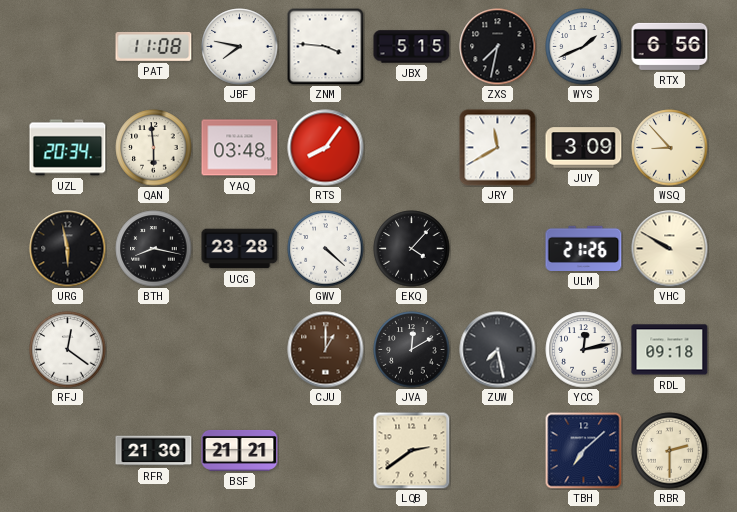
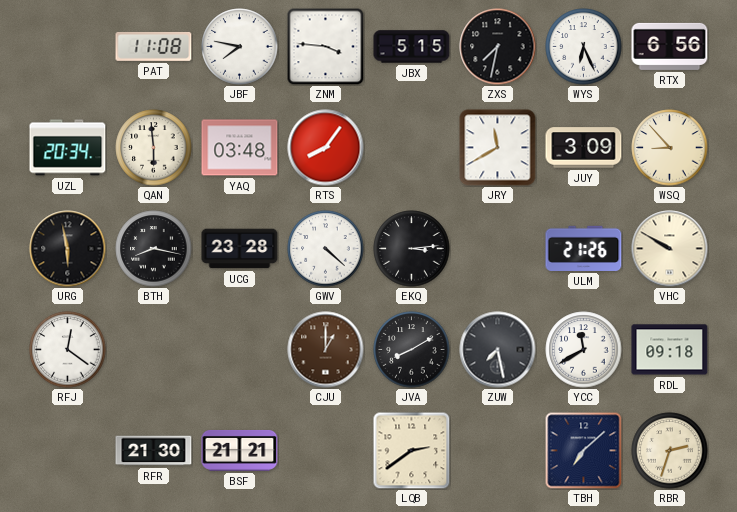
WYS: 1:41 -> 6:26 (584, 47)
EKQ: 4:07 -> 3:14 (412, 249)
JVA: 12:10 -> 8:10 (412, 350)
YCC: 12:13 -> 11:40 (584, 350)
RBR: 2:30 -> 2:33 (670, 451)
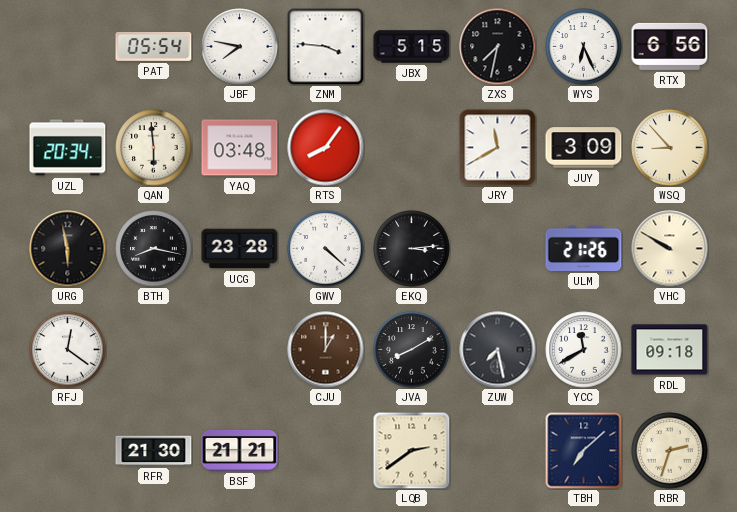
PAT: 11:08 -> 05:54 (154, 46)
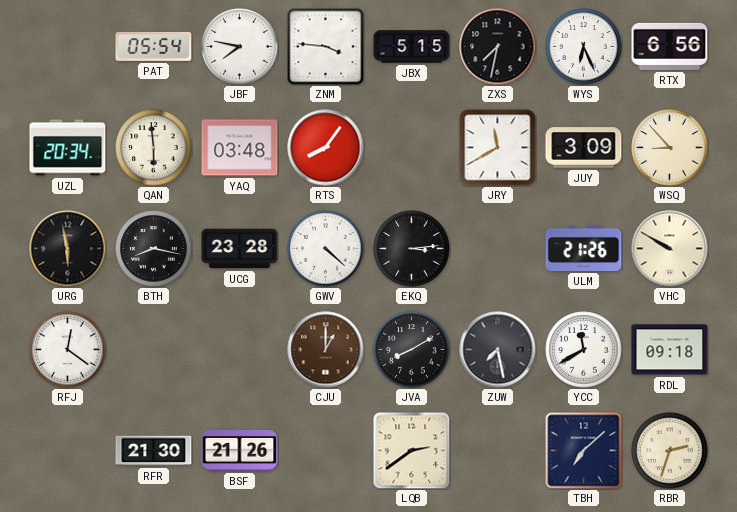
BSF: 21:21 -> 21:26 (240, 450)
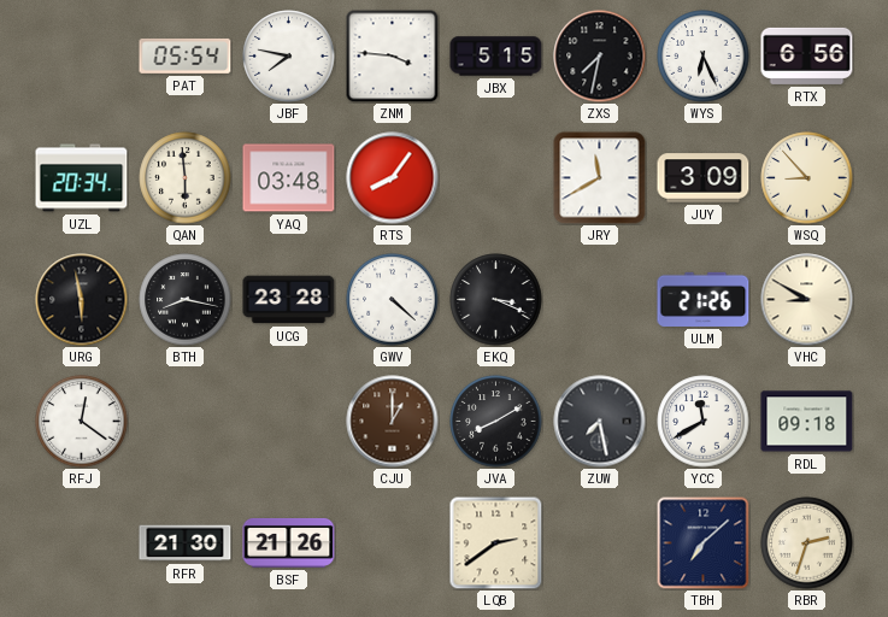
EKQ: 3:14 -> 3:19 (496, 300)
VHC: 9:50 -> 8:50 (807, 300)
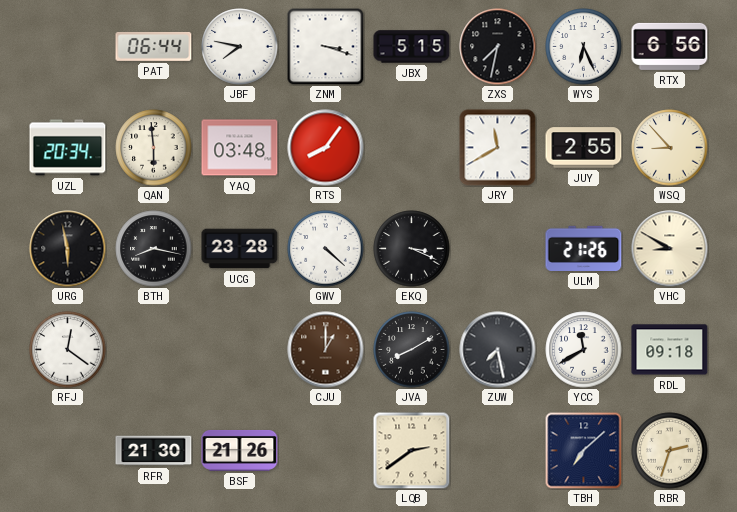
PAT: 05:54 -> 06:44 (154, 46)
ZNM: 3:46 -> 3:18 (325, 46)
JUY: 3:09 -> 2:55 (584, 148)
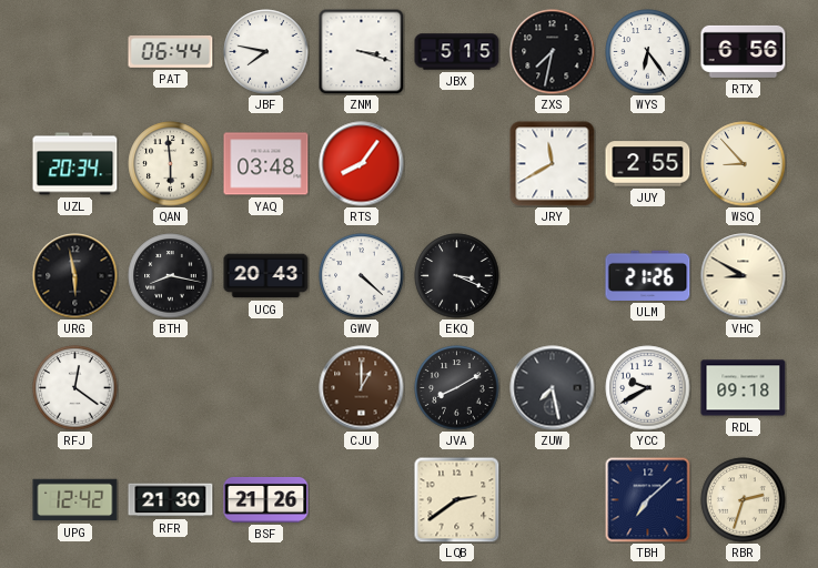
WYS: 6:26 -> 6:24 (648, 52)
UCG: 23:28 -> 20:43 (266, 276)
YCC: 11:40 -> 9:40 (648, 388)
UPG: none -> 12:42 (75, 500)
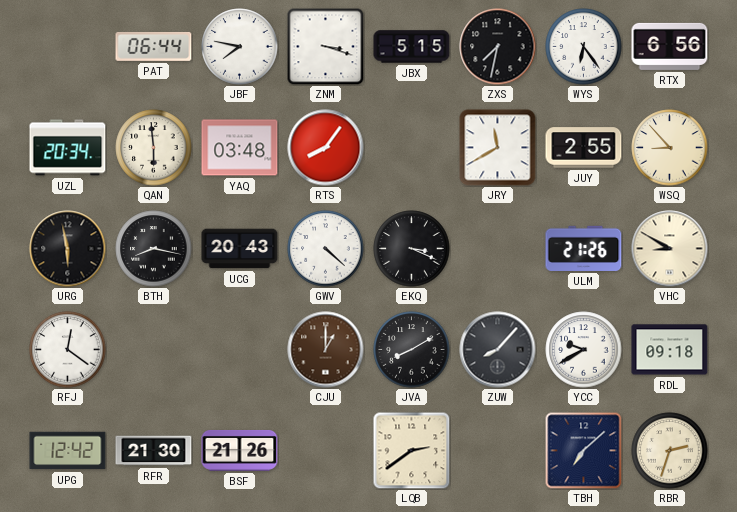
ZUW: 7:28 -> 8:07 (498, 350)
